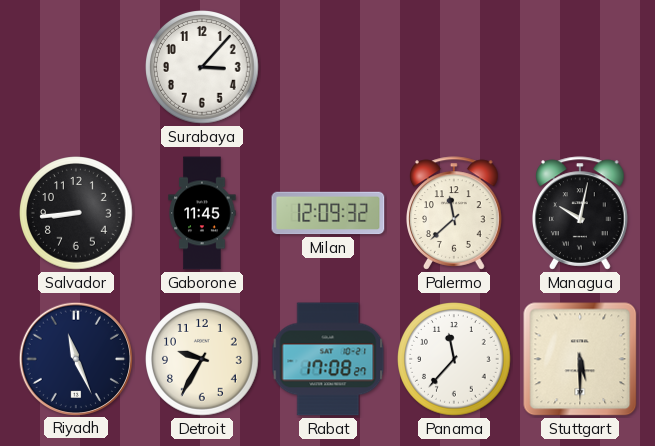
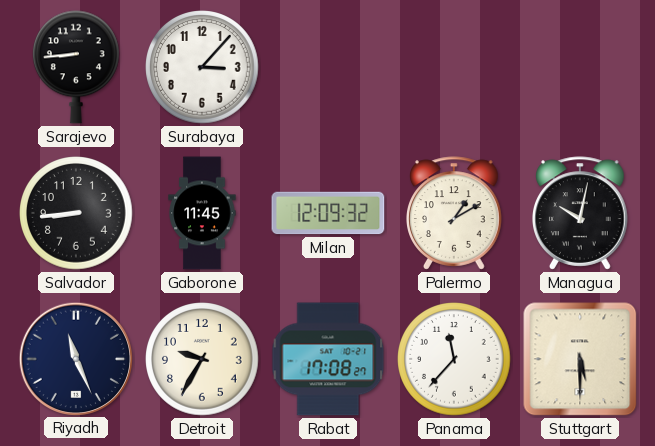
Sarajevo: none -> 8:44 (77, 67)
Palermo: 11:38 -> 1:10 (455, 213)
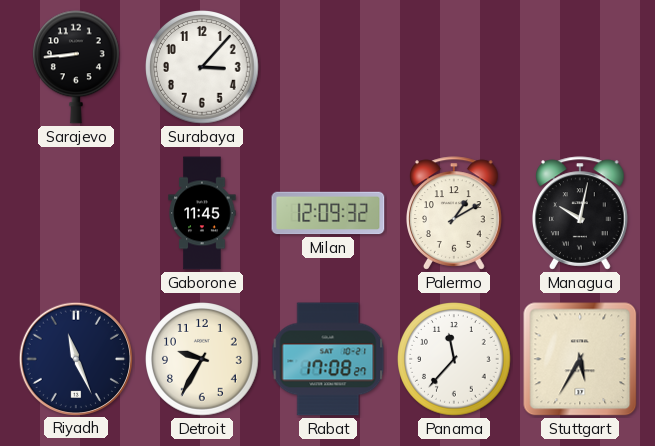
Salvador: 8:44 -> none (77, 214)
Stuttgart: 5:30 -> 5:35 (580, 359)
